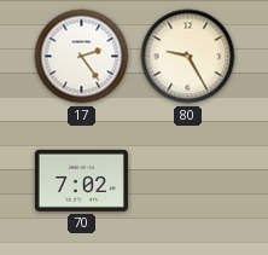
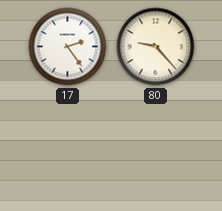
80: 9:25 -> 9:23 (156, 47)
70: 7:02 -> none (81, 180)
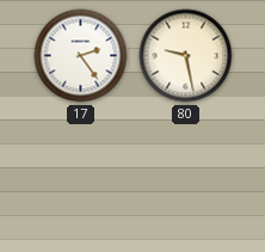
80: 9:23 -> 9:28 (186, 56)
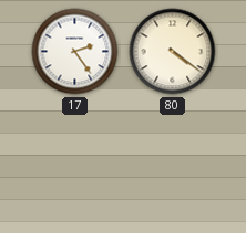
80: 9:28 -> 4:21 (173, 52)
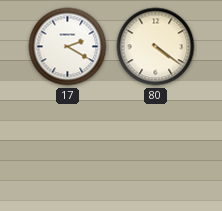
17: 2:24 -> 2:20 (68, 47)
